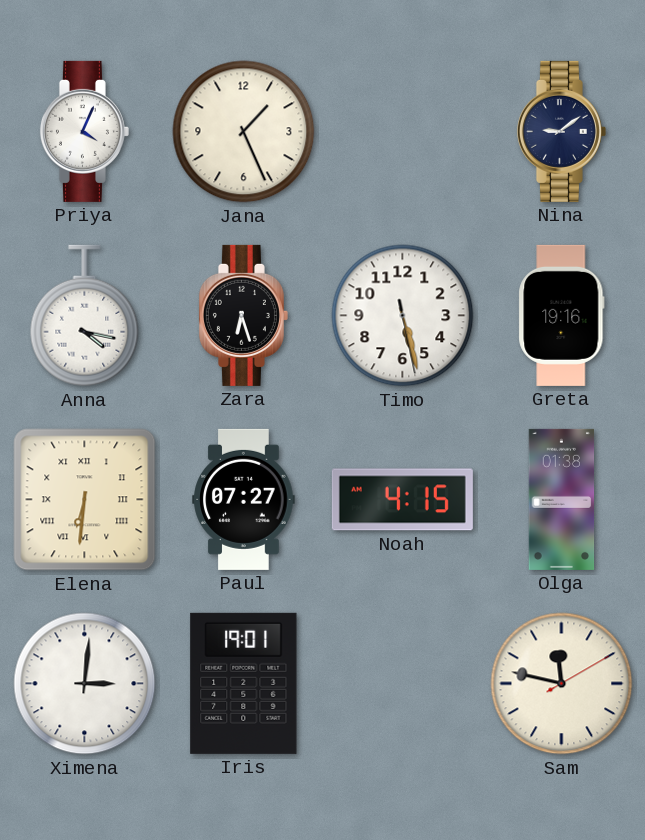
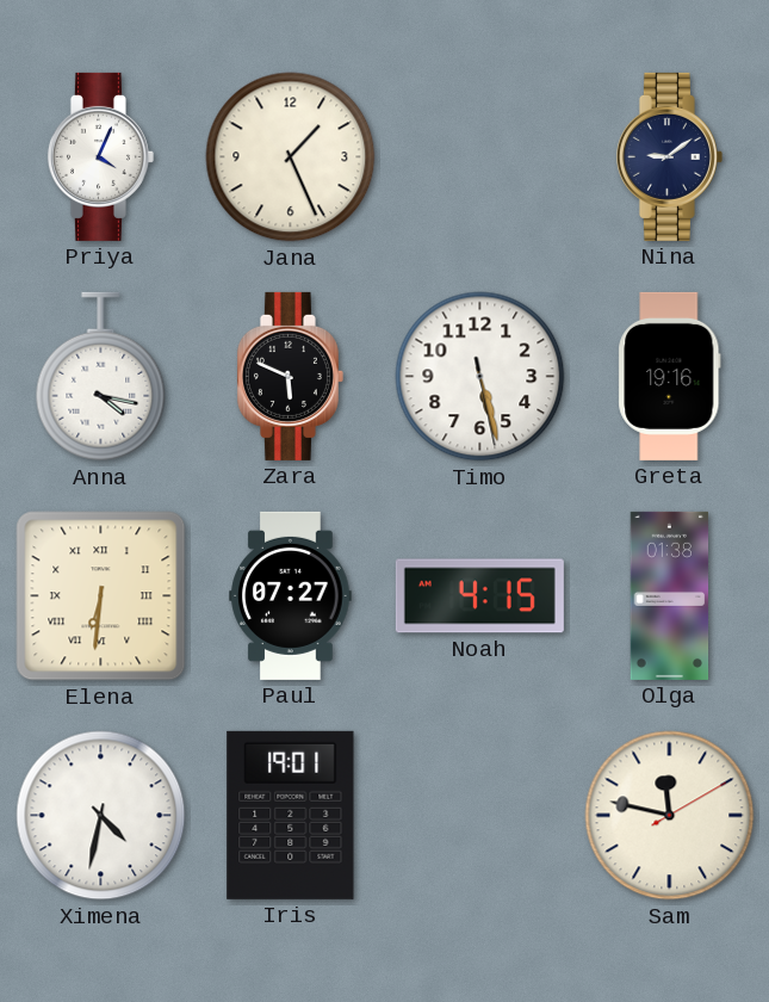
Zara: 6:27 -> 5:49 (290, 376)
Ximena: 3:01 -> 4:32 (101, 816)
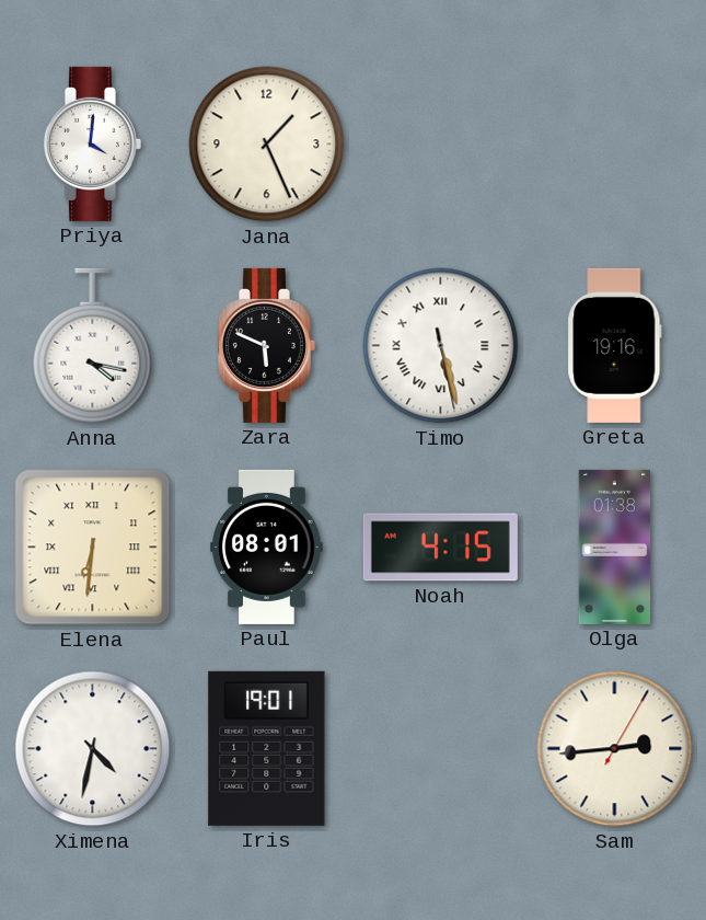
Priya: 4:04 -> 4:01 (92, 143)
Nina: 9:09 -> none (669, 156)
Timo numerals: Arabic -> Roman (441, 346)
Paul: 07:27 -> 08:01 (267, 547)
Sam: 11:47 -> 2:44 (615, 749)
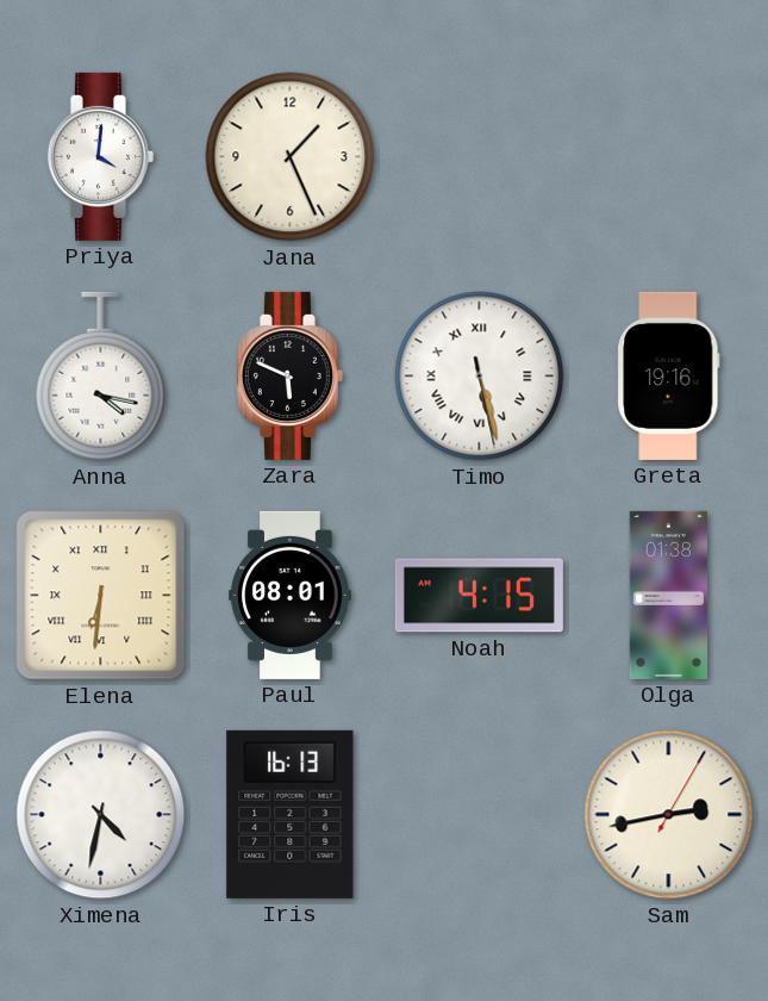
Iris: 19:01 -> 16:13 (291, 814)
Sam: 2:44 -> 2:43 (669, 815)
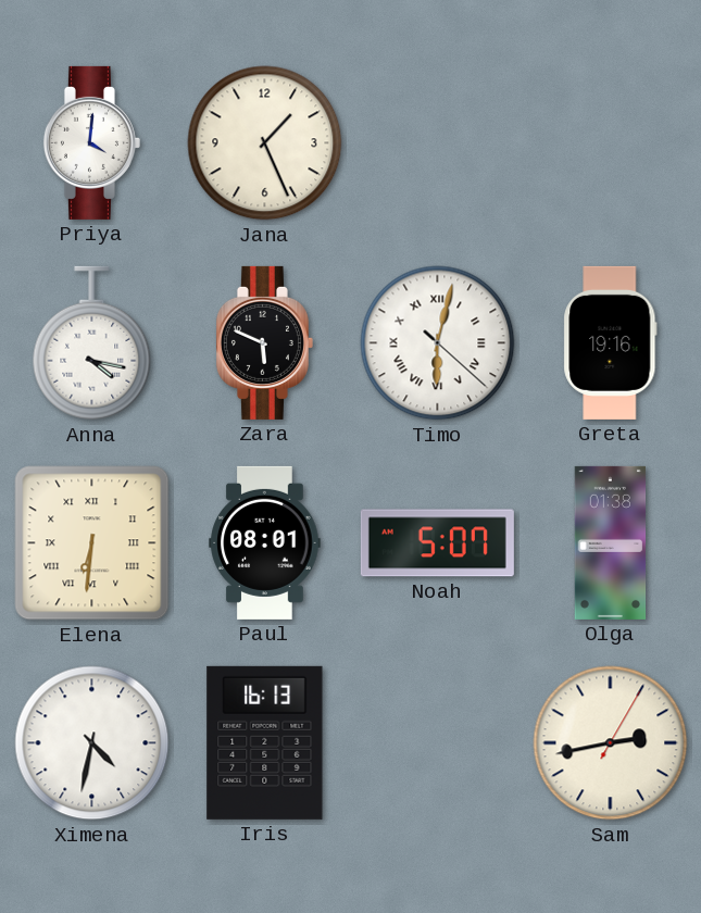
Timo: 5:27 -> 6:02 (438, 343)
Noah: 4:15 -> 5:07 (437, 543)
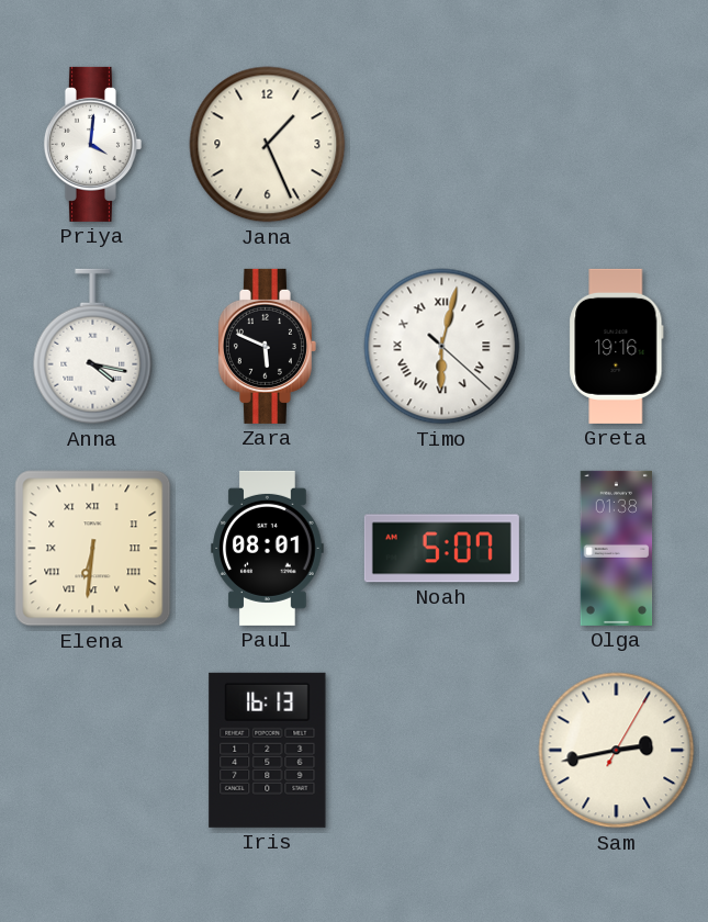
Ximena: 4:32 -> none (92, 743)
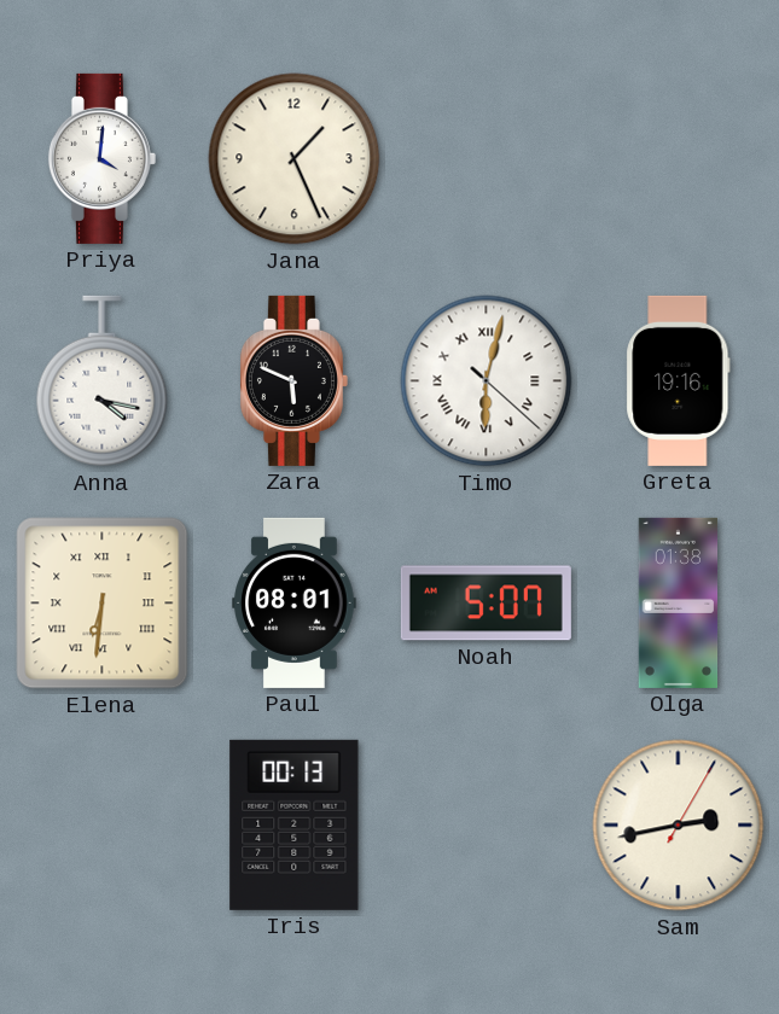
Iris: 16:13 -> 00:13 (295, 824)
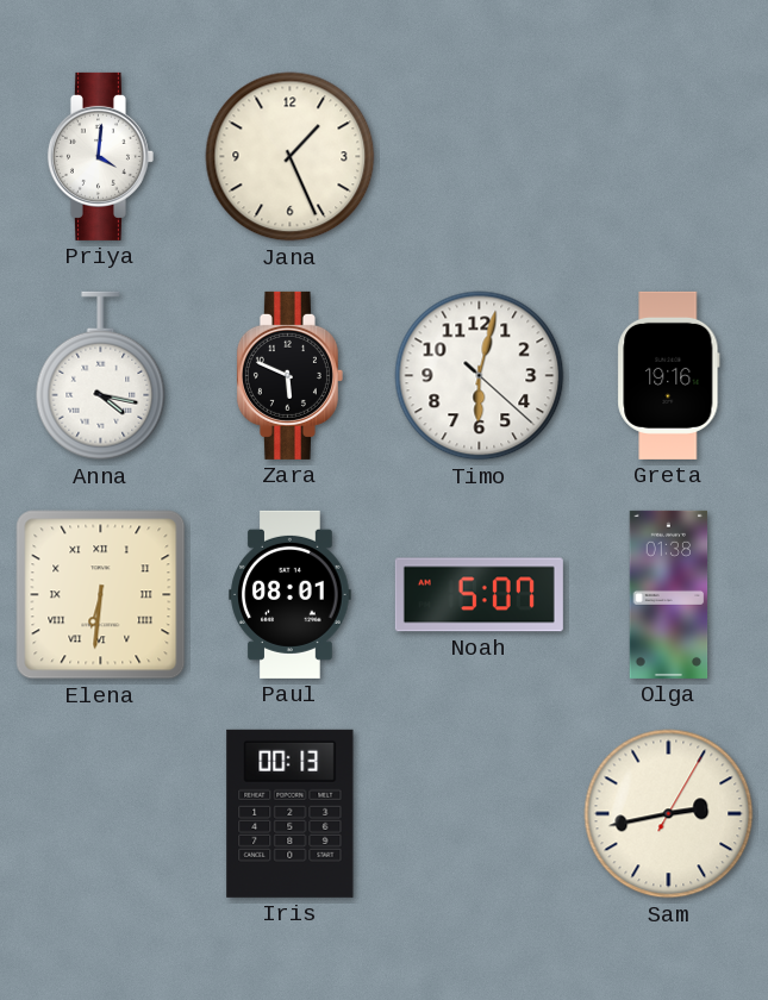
Timo numerals: Roman -> Arabic (480, 376)
